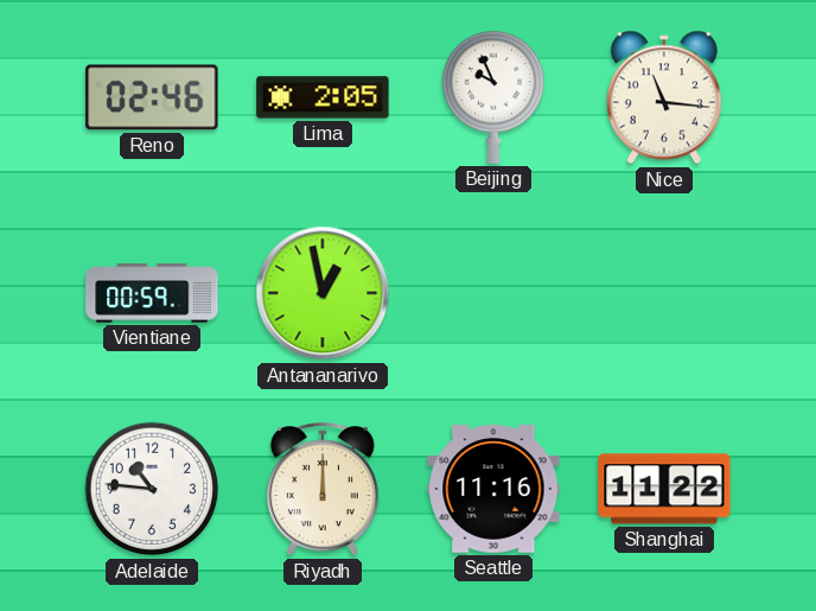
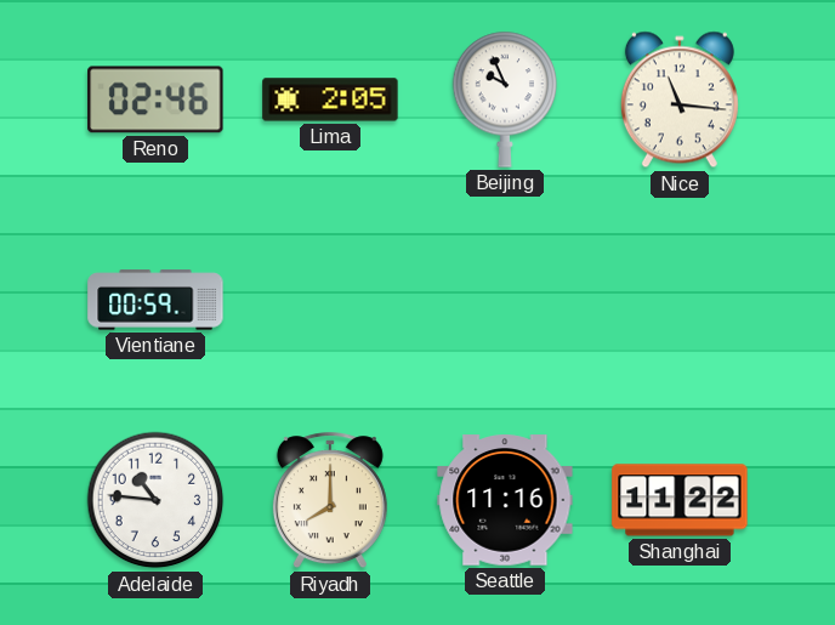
Antananarivo: 12:58 -> none (323, 293)
Riyadh: 12:00 -> 8:00 (330, 501)
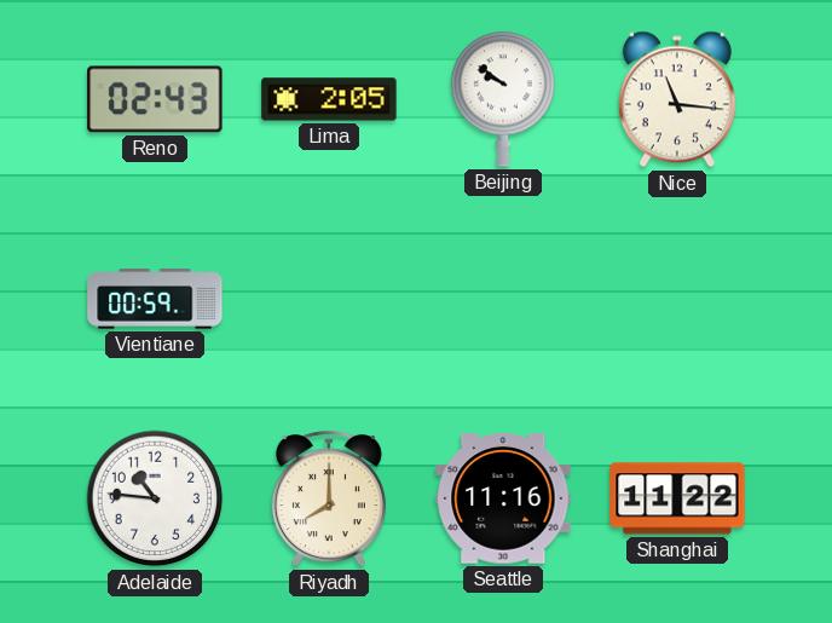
Reno: 02:46 -> 02:43 (155, 99)
Beijing: 9:56 -> 9:51 (503, 99)
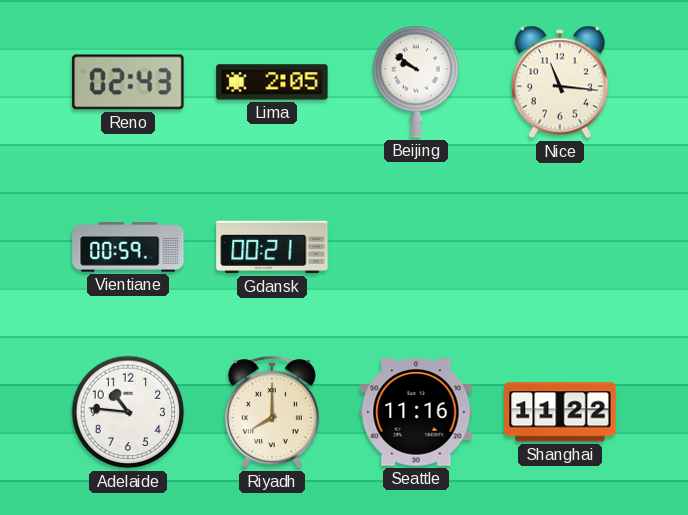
Gdansk: none -> 00:21 (272, 247)
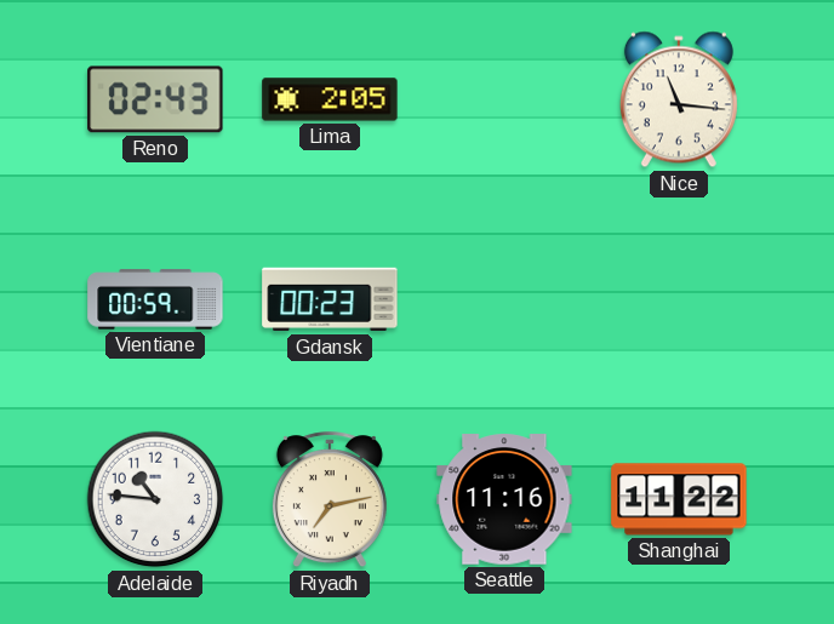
Beijing: 9:51 -> none (416, 82)
Gdansk: 00:21 -> 00:23 (330, 299)
Riyadh: 8:00 -> 7:13 (330, 500)
